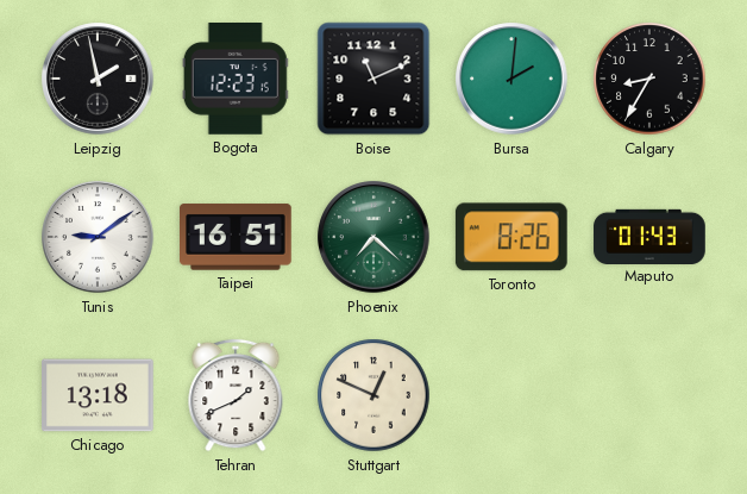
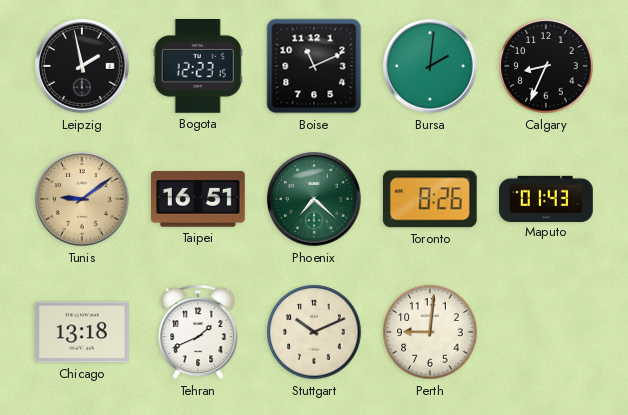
Calgary: 8:35 -> 8:34 (546, 66)
Tunis dial: white -> champagne (82, 199)
Stuttgart: 12:49 -> 10:11 (314, 332)
Perth: none -> 9:01 (430, 332)
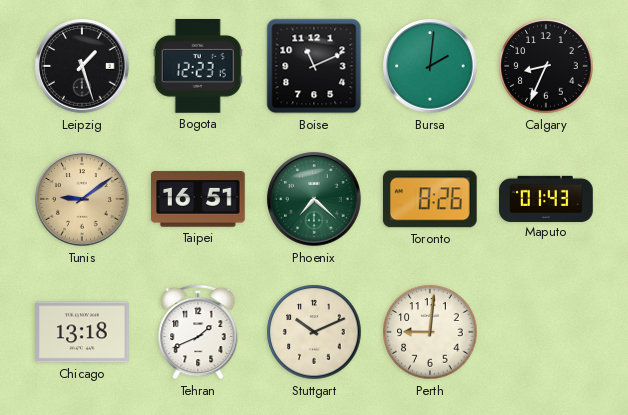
Leipzig: 1:58 -> 1:27 (82, 66)
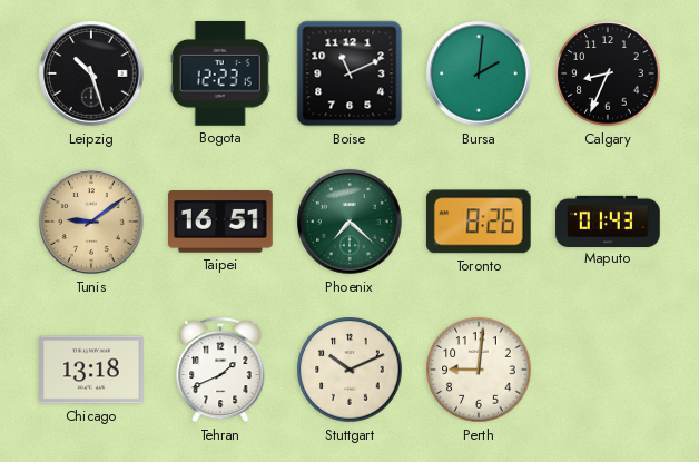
Leipzig: 1:27 -> 10:27 (91, 73)
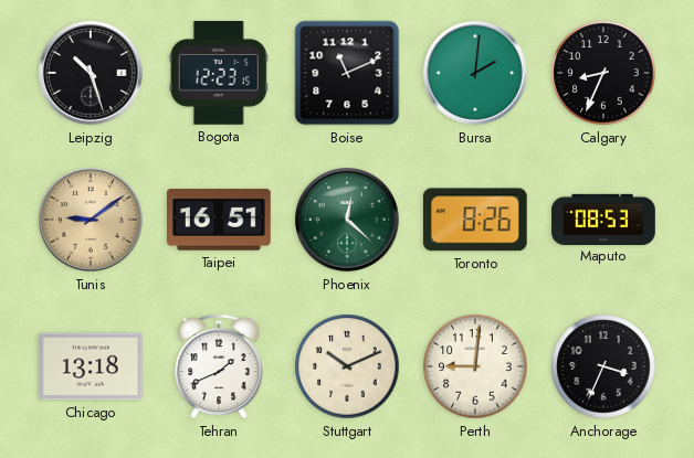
Phoenix: 7:22 -> 12:22 (347, 220)
Maputo: 01:43 -> 08:53 (603, 219)
Anchorage: none -> 3:34 (603, 366)
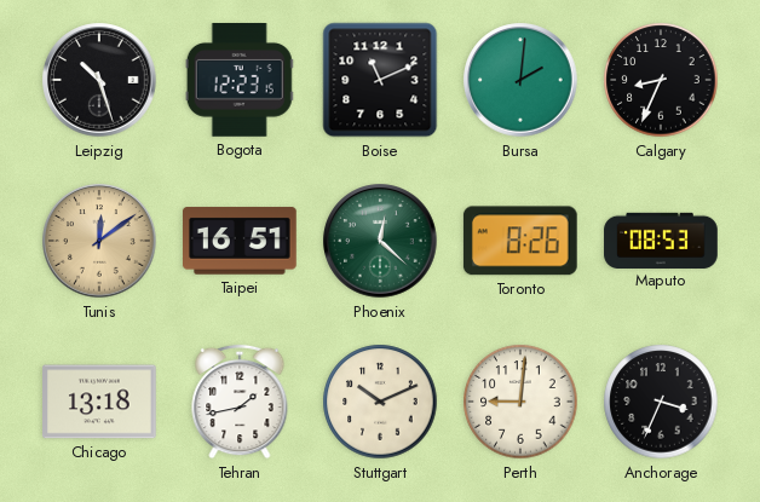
Tunis: 9:09 -> 12:09 (99, 241)
Tehran: 1:41 -> 1:43 (240, 402)
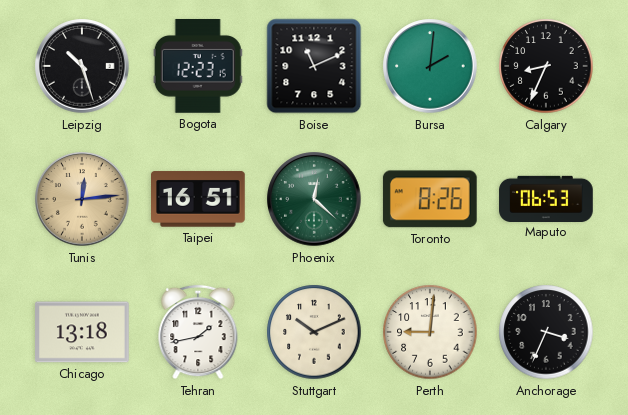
Tunis: 12:09 -> 12:14 (82, 199)
Maputo: 08:53 -> 06:53 (546, 198)
